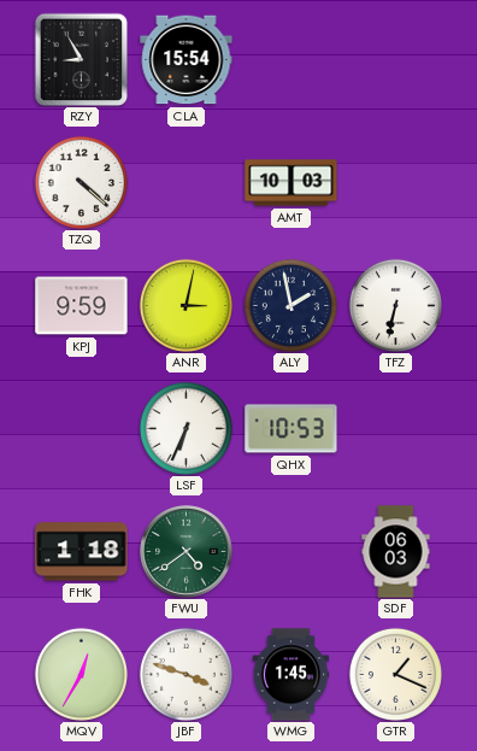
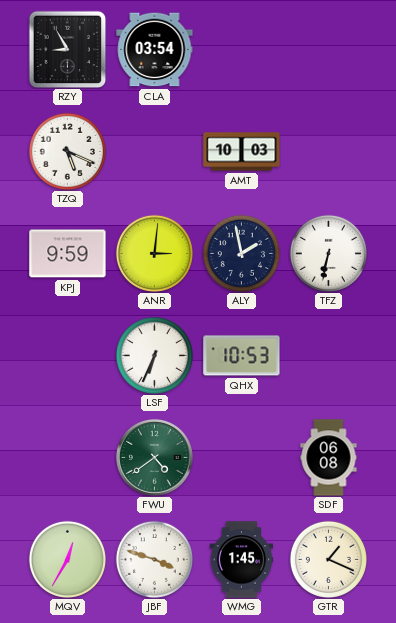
CLA: 15:54 -> 03:54 (155, 50)
TZQ: 4:22 -> 5:19 (67, 151)
ANR: 3:02 -> 3:01 (154, 253)
FHK: 1:18 -> none (82, 552)
SDF: 06:03 -> 06:08 (329, 458)
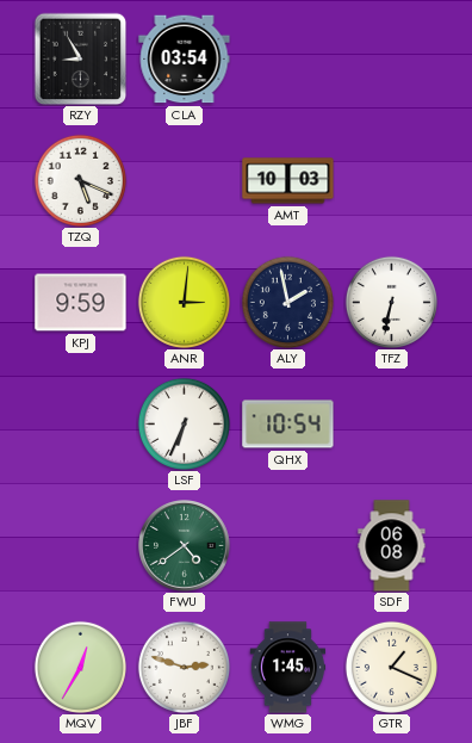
QHX: 10:53 -> 10:54 (288, 425)
JBF: 3:48 -> 2:48 (184, 667)
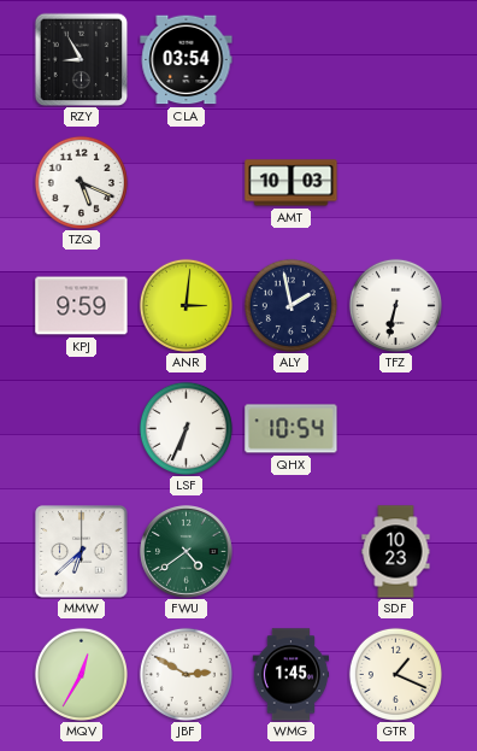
MMW: none -> 6:38 (82, 552)
SDF: 06:08 -> 10:23 (396, 552)
JBF: 2:48 -> 2:50 (185, 674)
